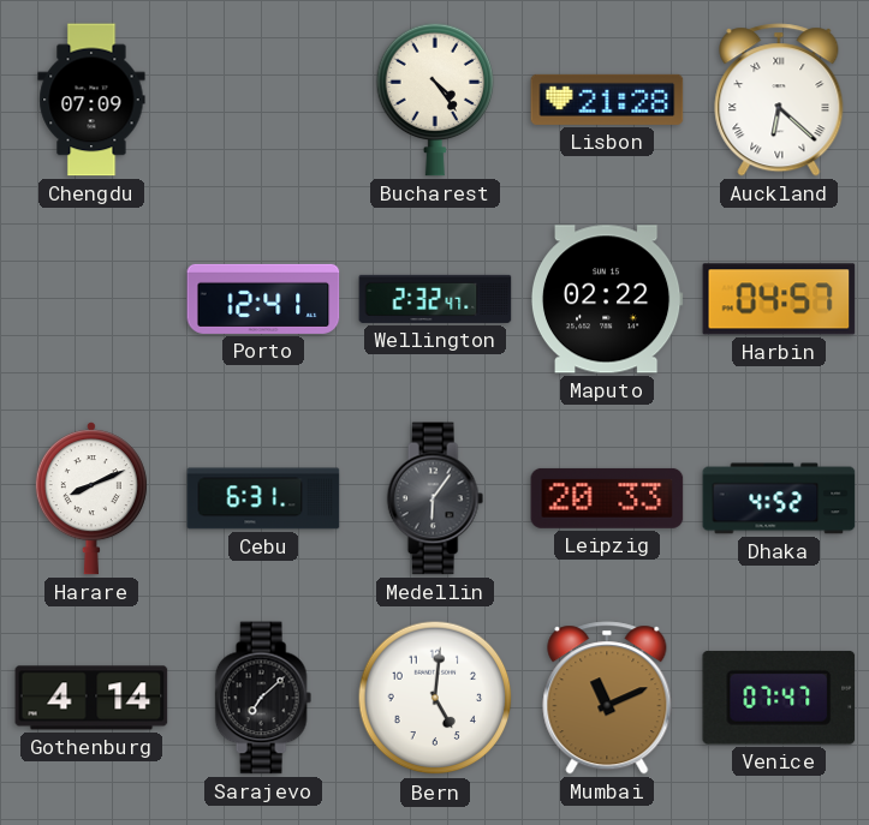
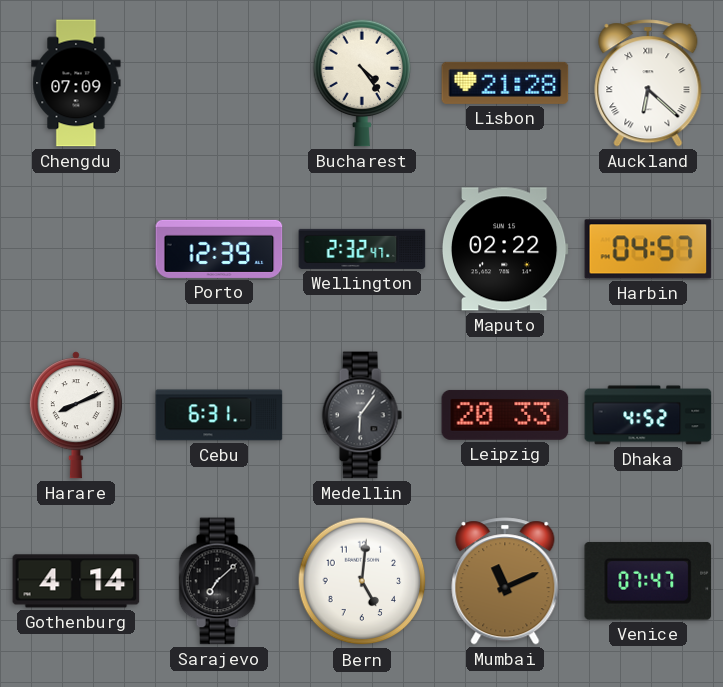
Porto: 12:41 -> 12:39 (219, 249)
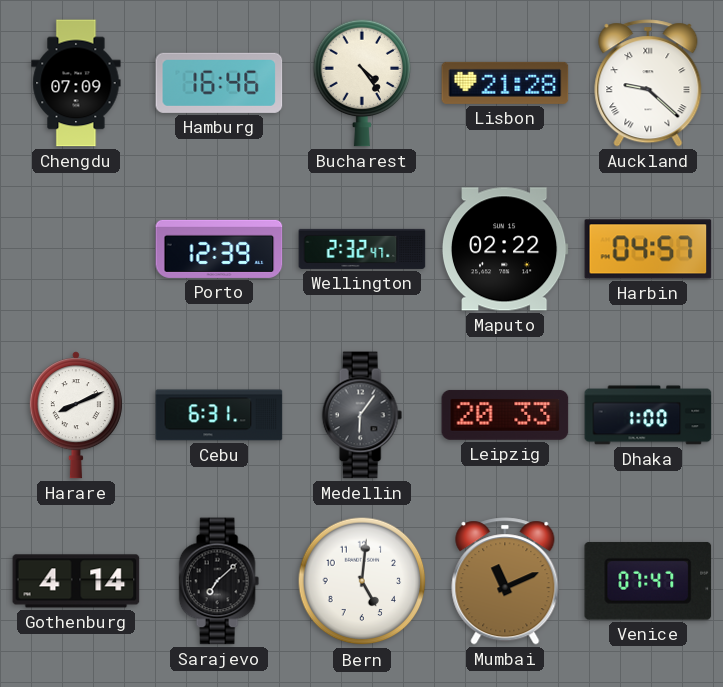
Hamburg: none -> 16:46 (219, 83)
Auckland: 6:22 -> 9:22 (648, 83)
Dhaka: 4:52 -> 1:00 (648, 415)
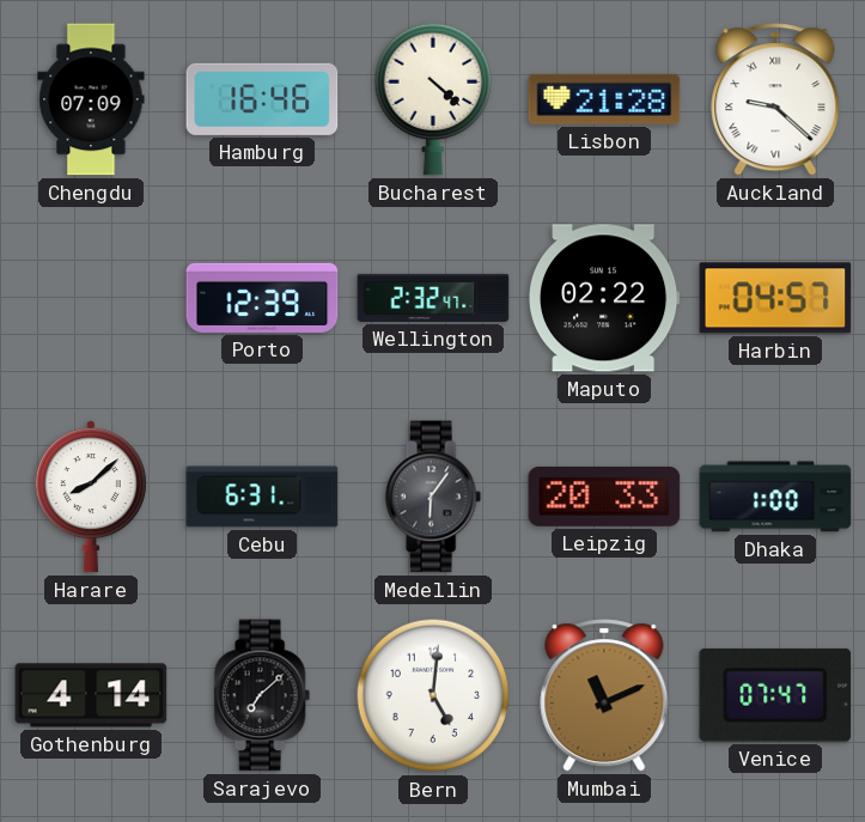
Bucharest: 4:24 -> 4:22 (433, 99)
Harare: 8:11 -> 8:08 (91, 497)
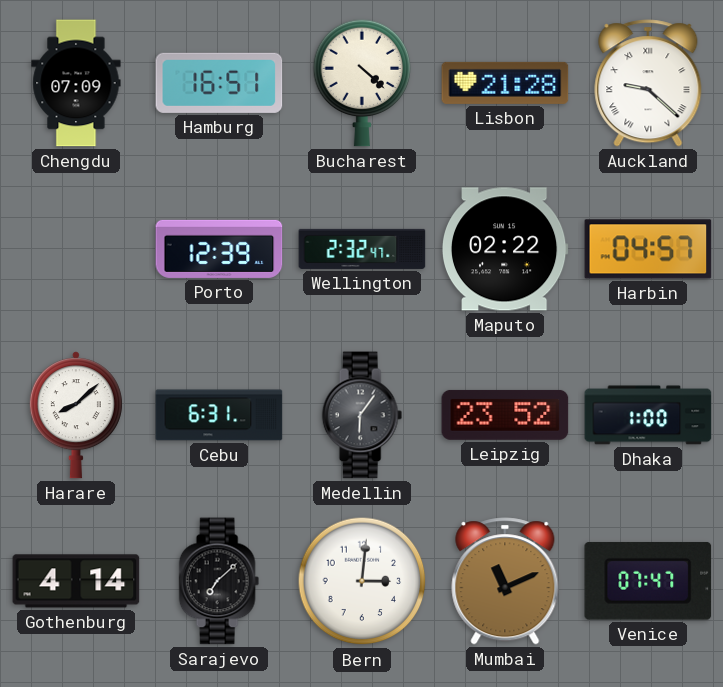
Hamburg: 16:46 -> 16:51 (219, 83)
Leipzig: 20:33 -> 23:52 (505, 415)
Bern: 5:01 -> 3:01 (362, 581)
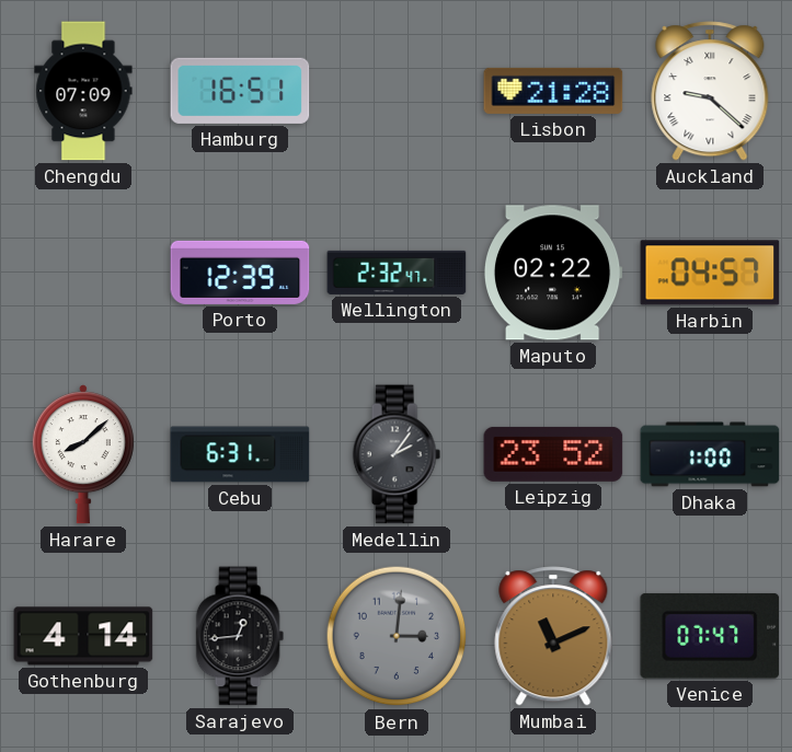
Bucharest: 4:22 -> none (362, 83)
Medellin: 6:06 -> 2:06 (397, 454)
Sarajevo: 7:08 -> 12:44 (240, 636)
Bern dial: white -> grey (397, 636)
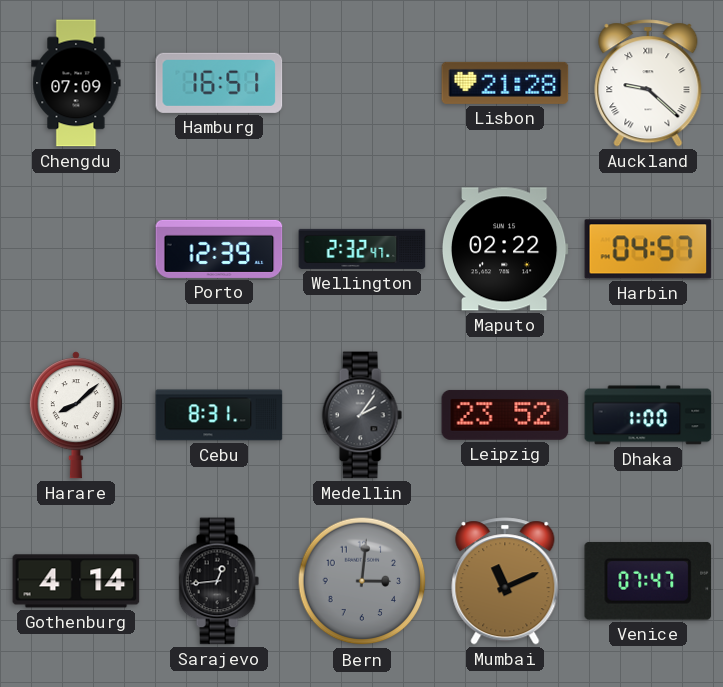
Cebu: 6:31 -> 8:31 (219, 415)
